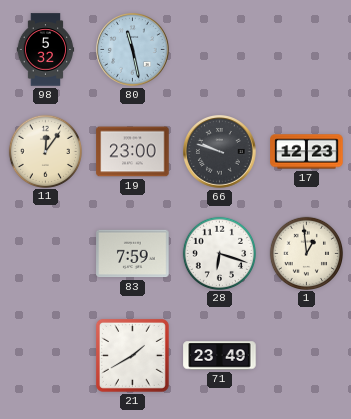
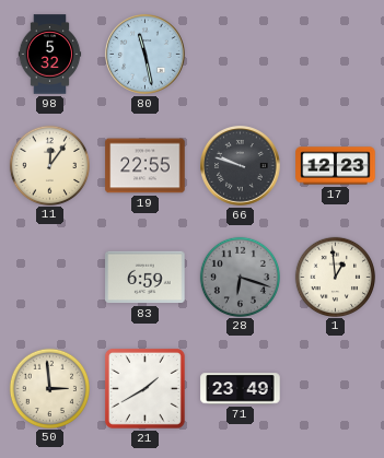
19: 23:00 -> 22:55 (146, 166)
83: 7:59 -> 6:59 (146, 278)
28 dial: white -> grey (240, 277)
50: none -> 2:59 (49, 388)
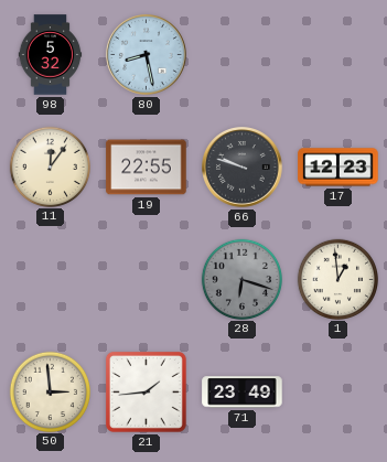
80: 11:28 -> 8:28 (147, 55)
83: 6:59 -> none (146, 278)
21: 1:40 -> 1:44 (146, 391)
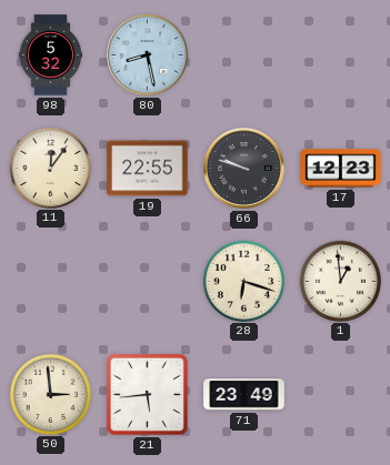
28 dial: grey -> cream (243, 281)
21: 1:44 -> 5:44 (147, 394)
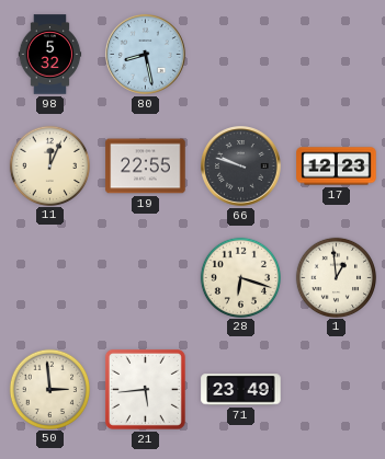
11: 12:06 -> 12:04 (49, 165)
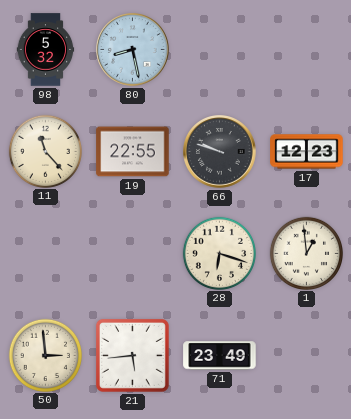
11: 12:04 -> 11:23 (45, 151)
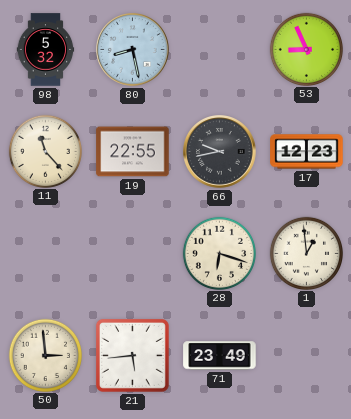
53: none -> 8:56 (306, 49)
66: 9:48 -> 9:43 (220, 152)
